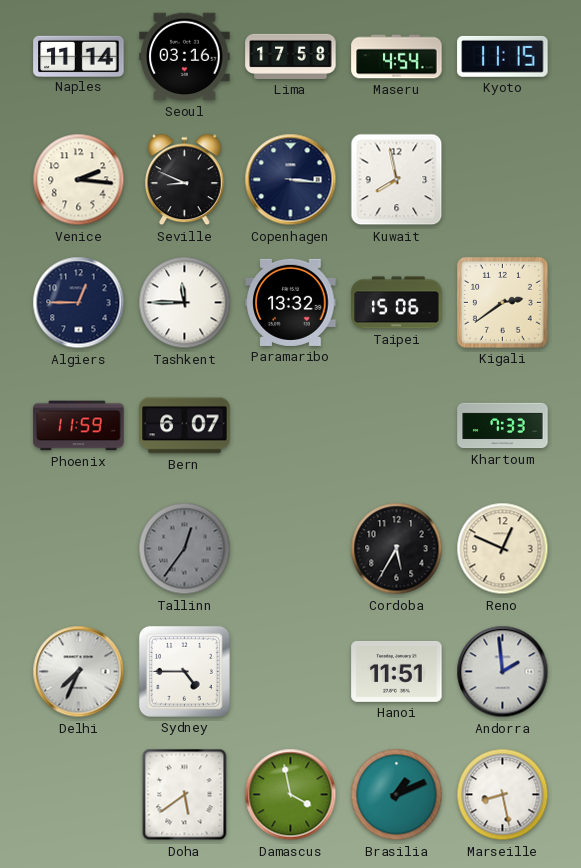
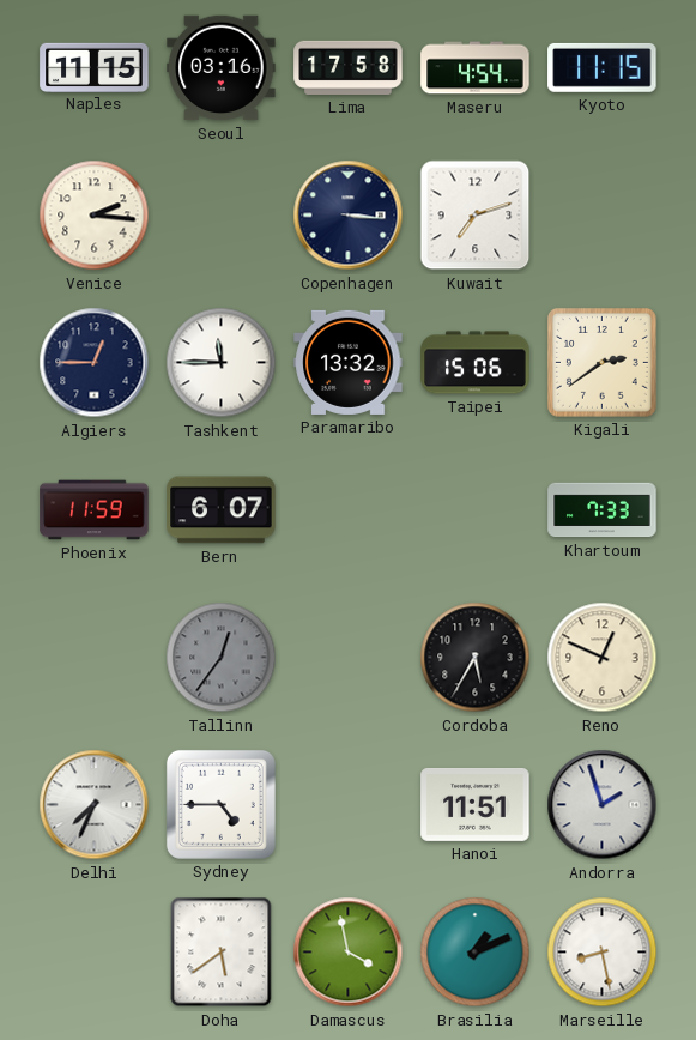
Naples: 11:14 -> 11:15 (95, 67)
Seville: 8:49 -> none (185, 180)
Kuwait: 7:58 -> 7:12 (476, 216)
Andorra: 1:59 -> 1:57 (603, 805)
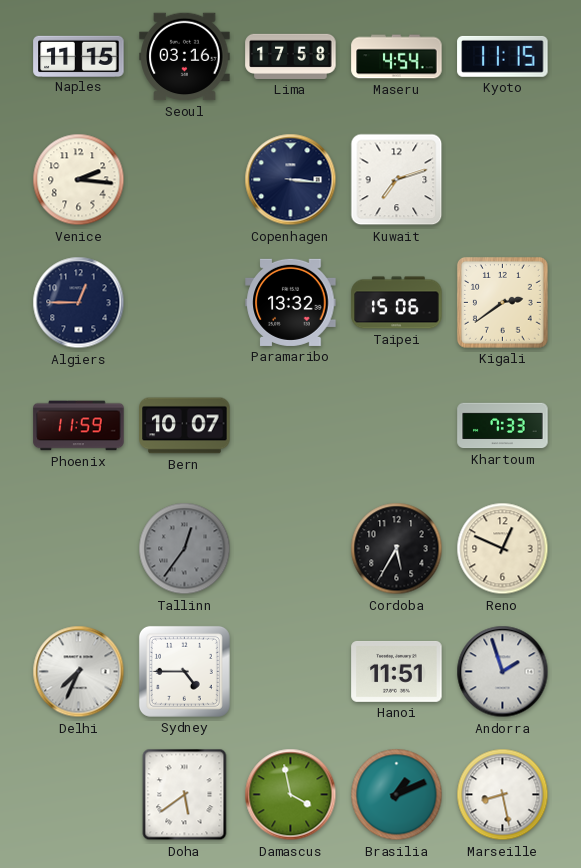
Tashkent: 11:45 -> none (222, 363)
Bern: 6:07 -> 10:07 (185, 426)
